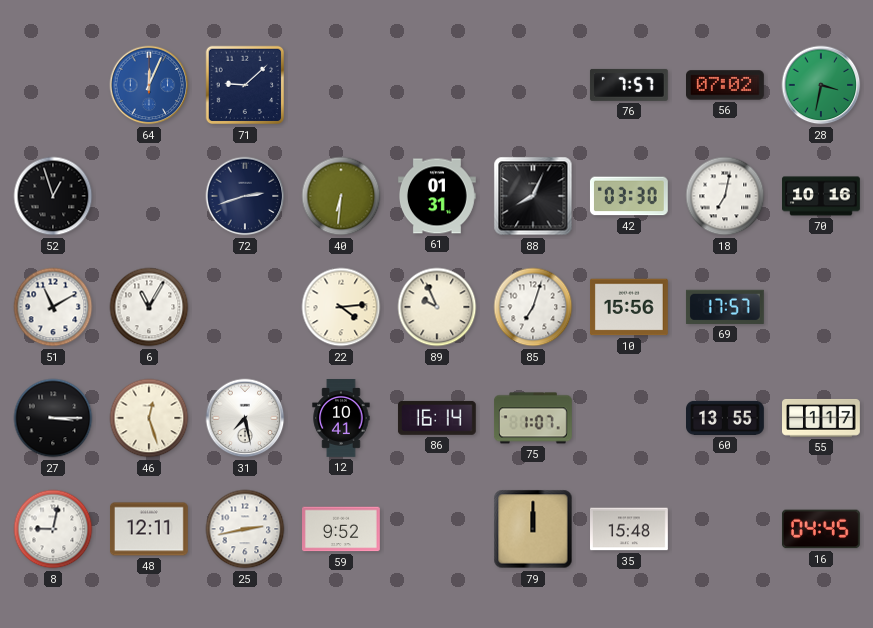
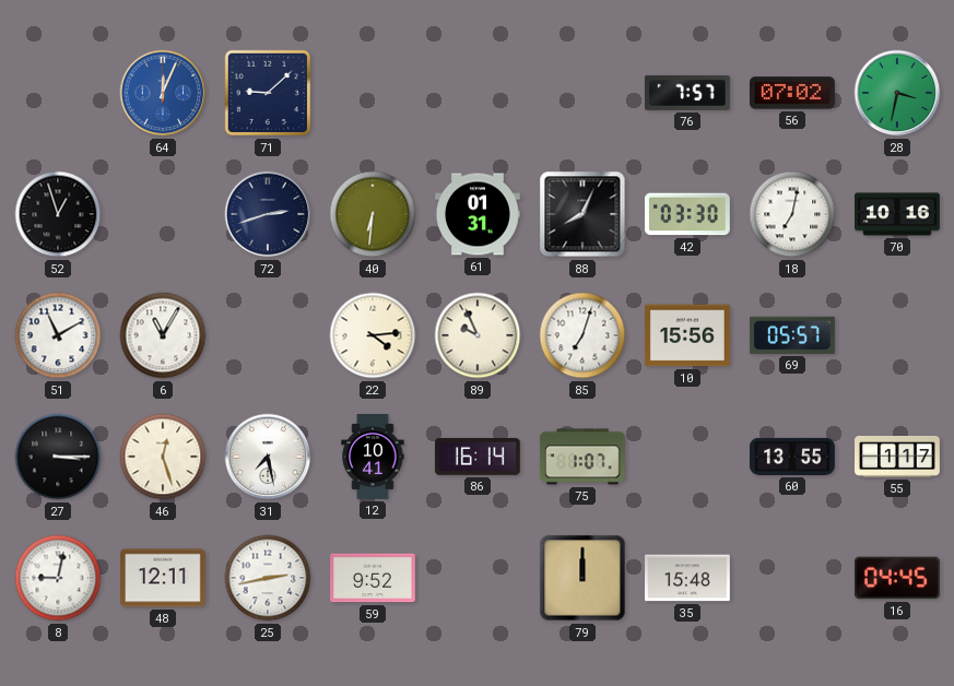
69: 17:57 -> 05:57 (792, 335)
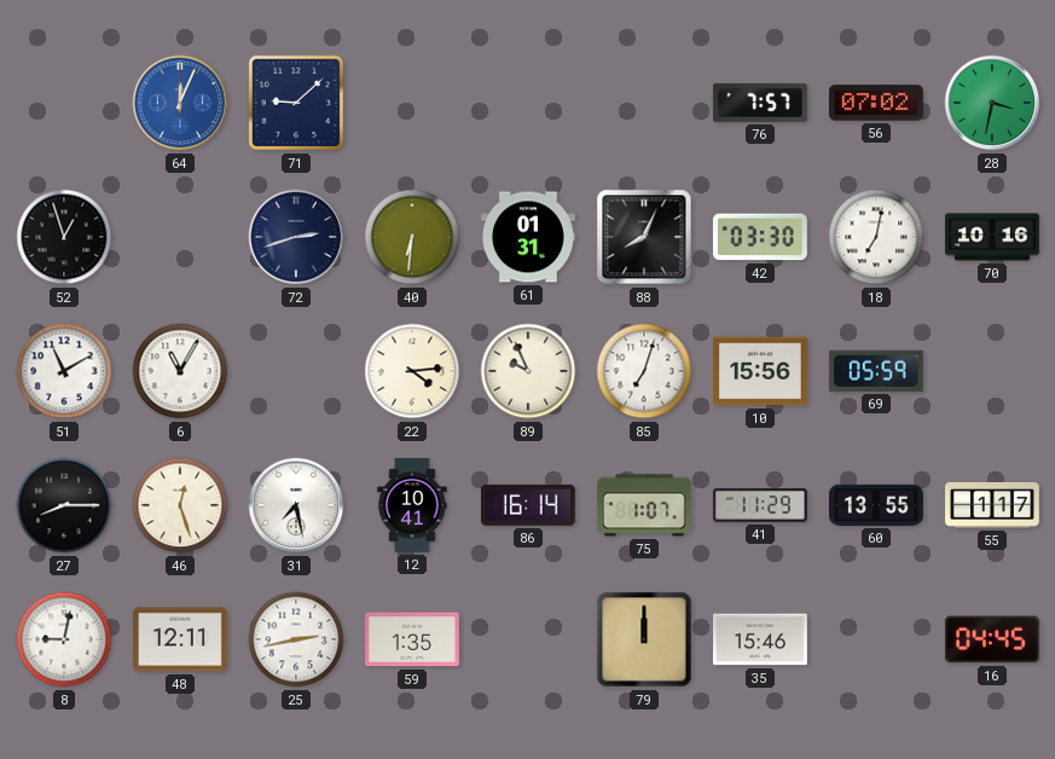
69: 05:57 -> 05:59 (876, 371)
27: 3:15 -> 8:15 (64, 505)
41: none -> 11:29 (760, 506)
59: 9:52 -> 1:35 (413, 639)
35: 15:48 -> 15:46 (761, 639)
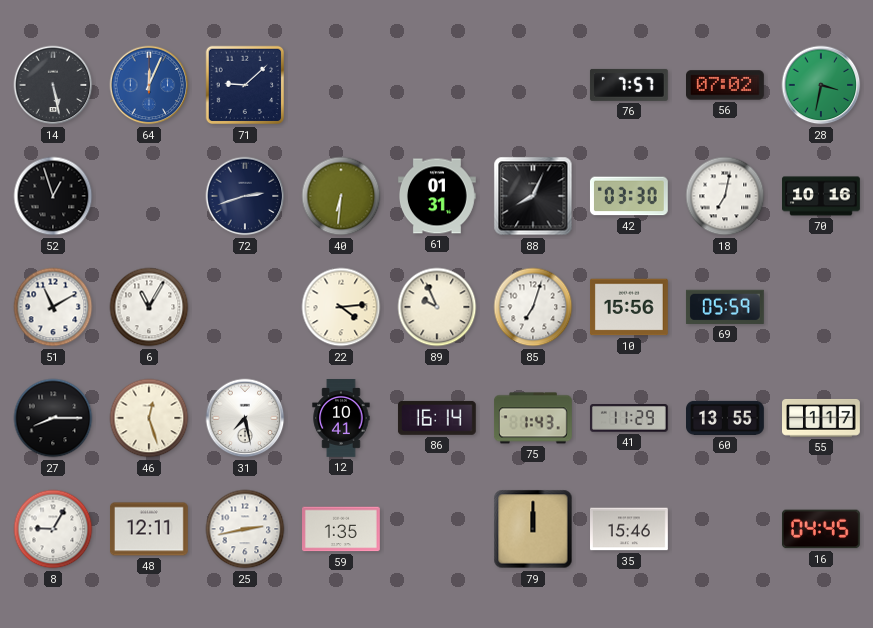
14: none -> 5:28 (53, 85)
75: 1:07 -> 1:43 (534, 418)
8: 9:02 -> 9:05 (53, 529)
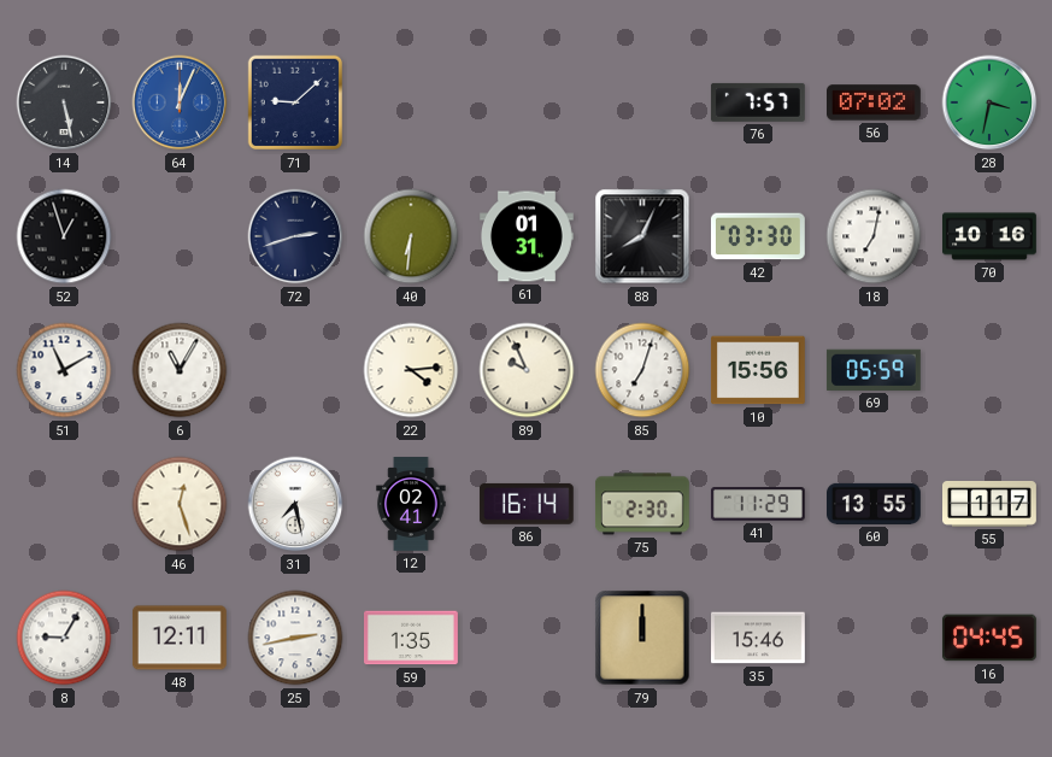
27: 8:15 -> none (53, 418)
12: 10:41 -> 02:41 (411, 505)
75: 1:43 -> 2:30 (643, 504)
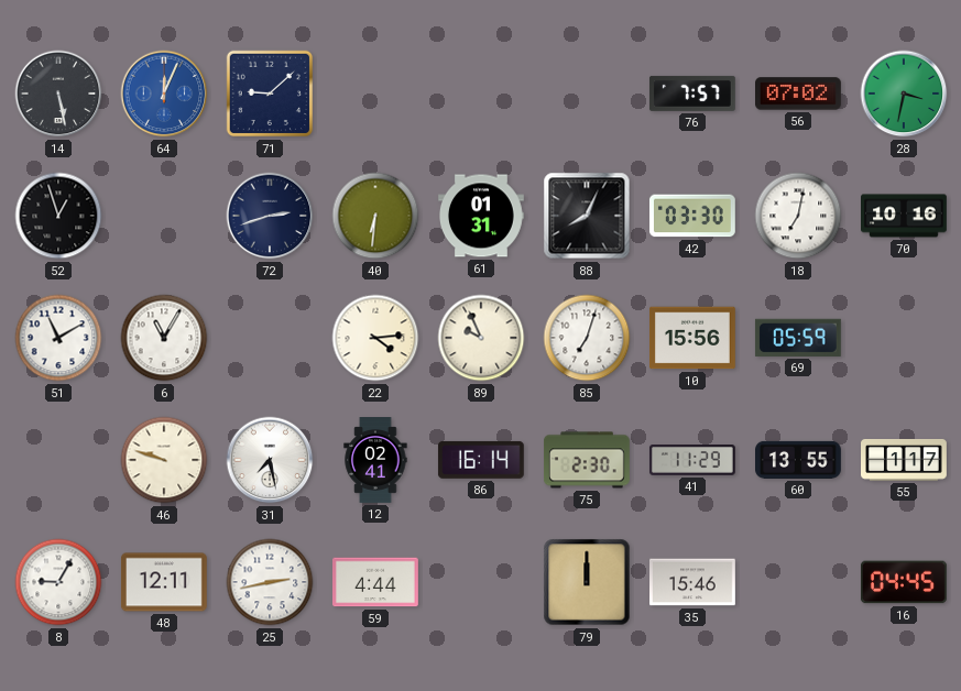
46: 12:27 -> 9:48 (164, 460)
59: 1:35 -> 4:44 (376, 582)
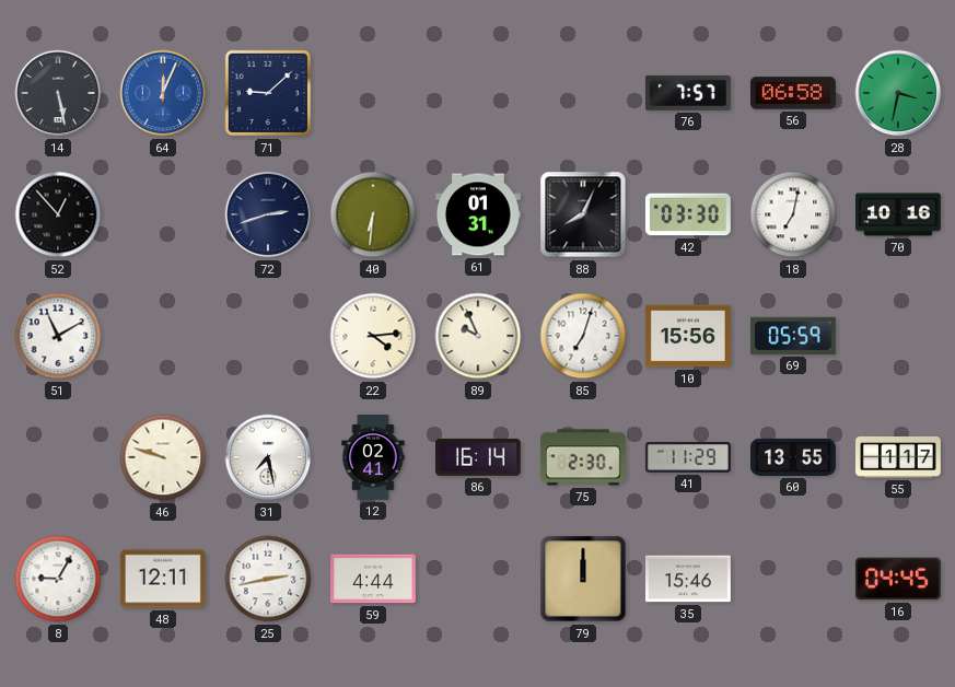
56: 07:02 -> 06:58 (794, 93)
52: 12:57 -> 12:53 (58, 214)
6: 11:05 -> none (164, 338)
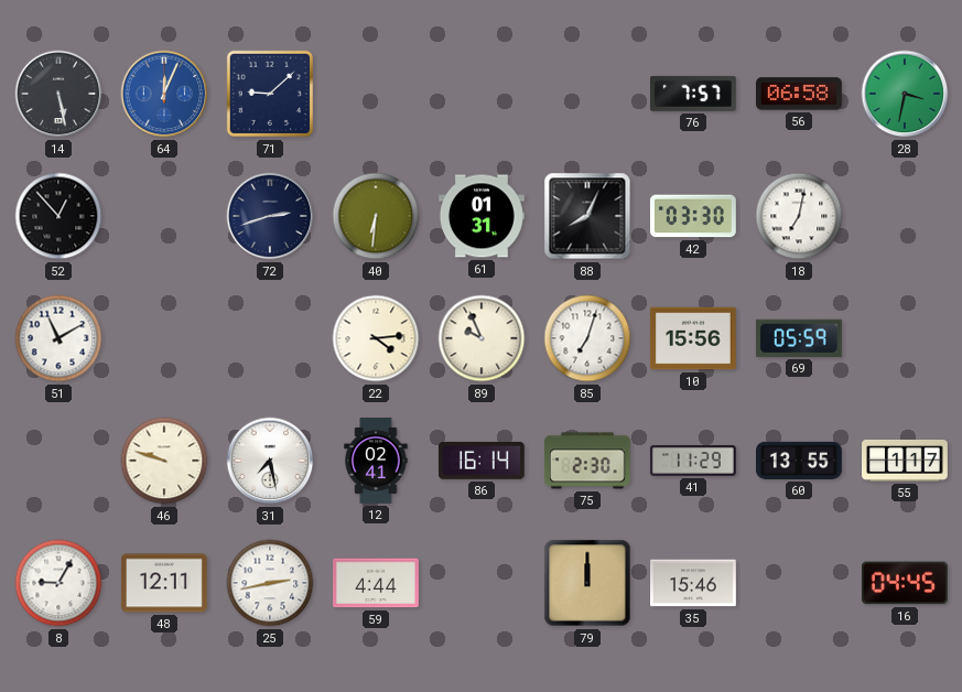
70: 10:16 -> none (899, 214)
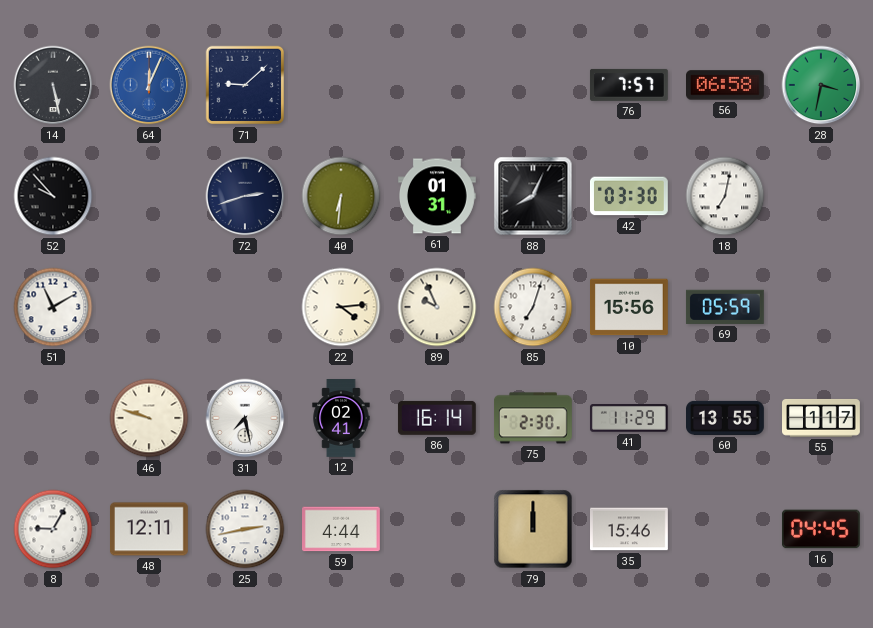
52: 12:53 -> 9:53 (53, 196)
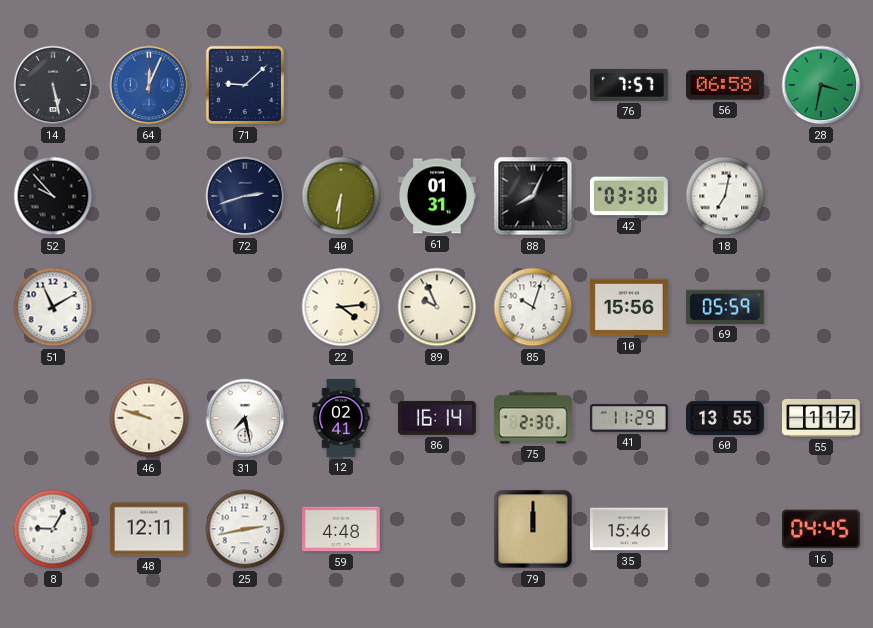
85: 7:03 -> 10:03 (533, 307)
59: 4:44 -> 4:48 (342, 529)
